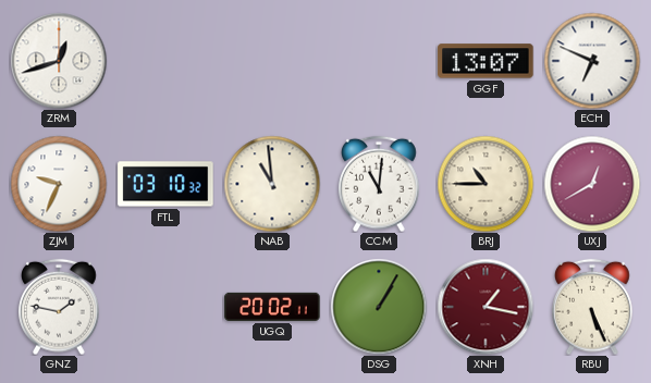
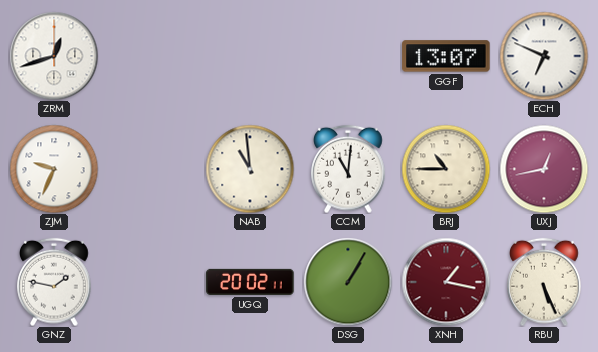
FTL: 03:10 -> none (165, 184)
UXJ: 12:40 -> 12:43 (544, 169)
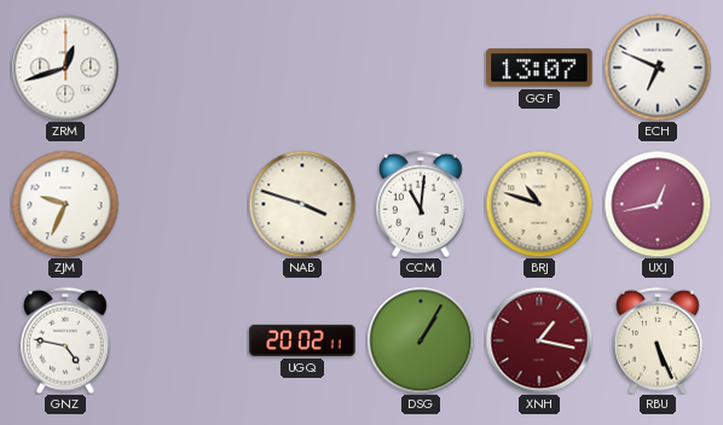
NAB: 10:59 -> 3:48 (302, 204)
BRJ: 10:45 -> 10:48 (539, 204)
GNZ: 1:47 -> 4:47 (65, 340)
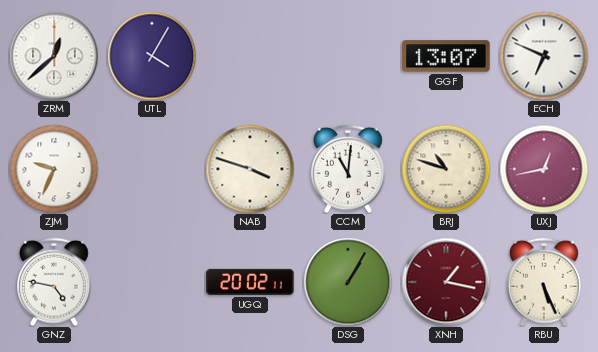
ZRM: 12:42 -> 12:38 (54, 56)
UTL: none -> 4:05 (152, 56)
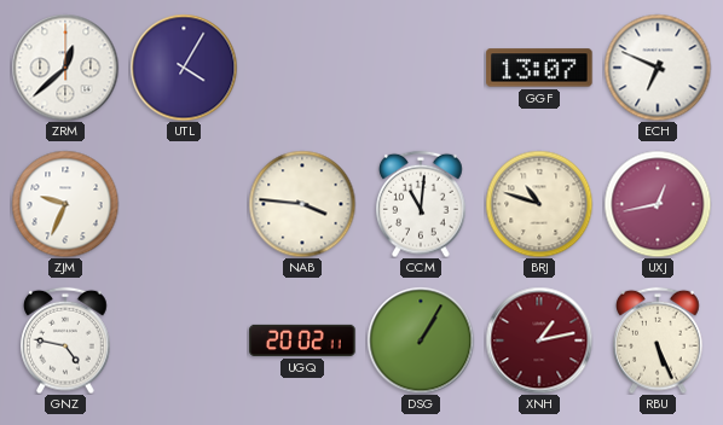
NAB: 3:48 -> 3:46 (302, 204)
XNH: 1:17 -> 1:13 (539, 340)
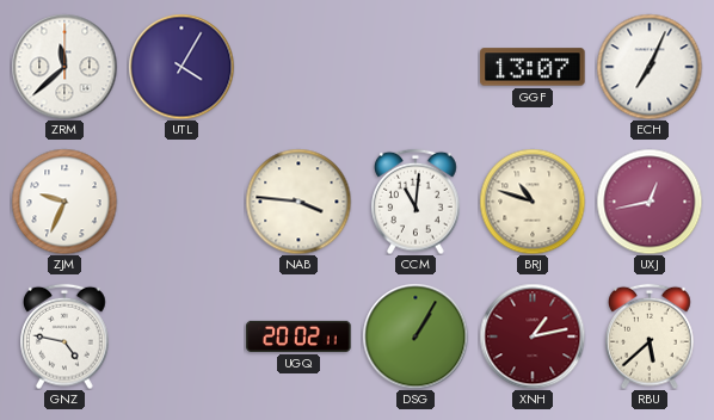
ZRM: 12:38 -> 11:38 (64, 67)
ECH: 6:49 -> 7:04 (650, 67)
RBU: 5:26 -> 5:38 (650, 336)
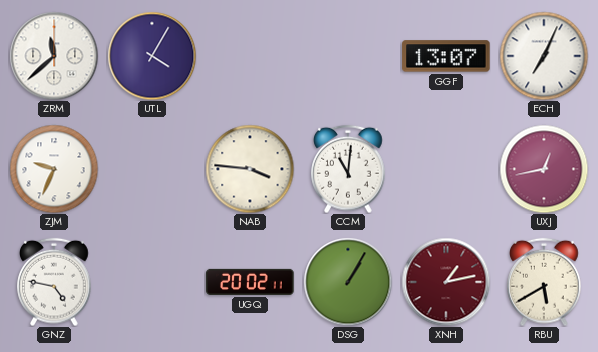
BRJ: 10:48 -> none (533, 202)
RBU: 5:38 -> 5:40 (544, 282)
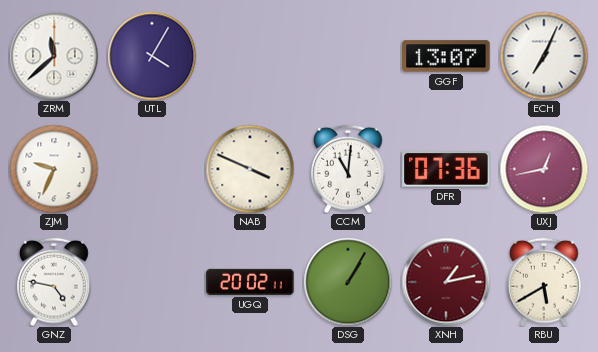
NAB: 3:46 -> 3:49 (250, 169)
DFR: none -> 07:36 (446, 170)
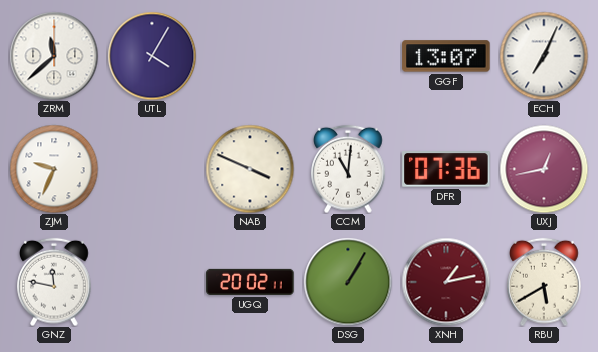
GNZ: 4:47 -> 11:47 (54, 282)
